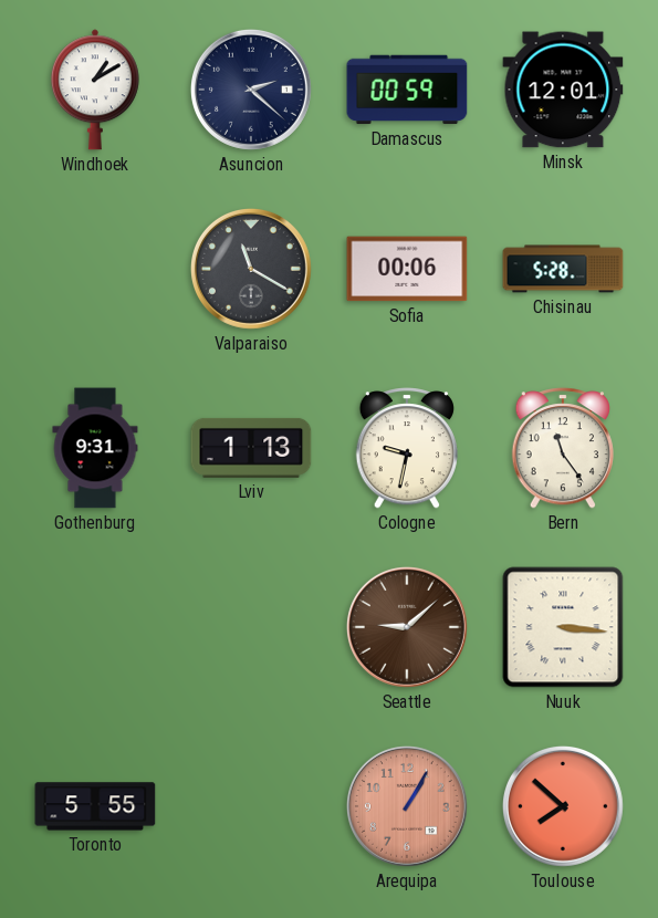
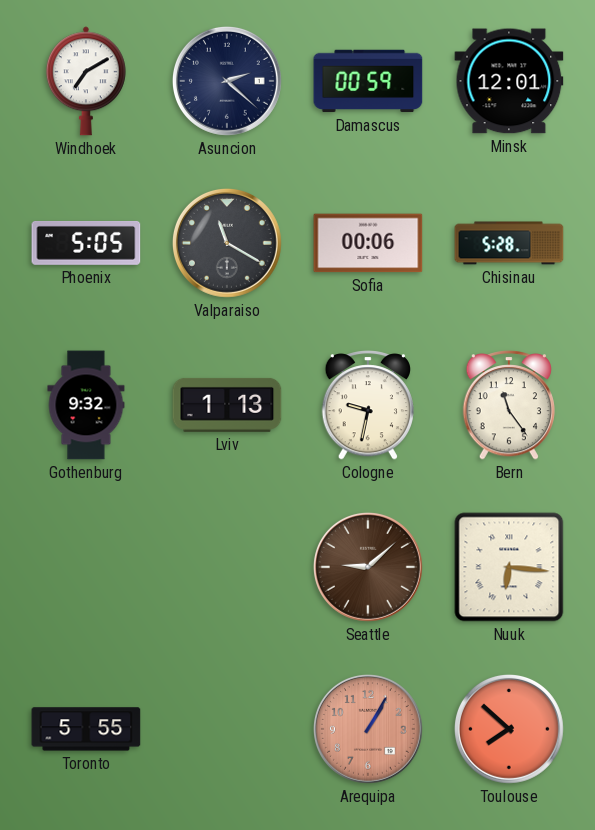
Windhoek: 1:10 -> 7:10 (86, 81)
Phoenix: none -> 5:05 (86, 243)
Gothenburg: 9:31 -> 9:32 (86, 405)
Nuuk: 3:16 -> 6:16 (509, 567)
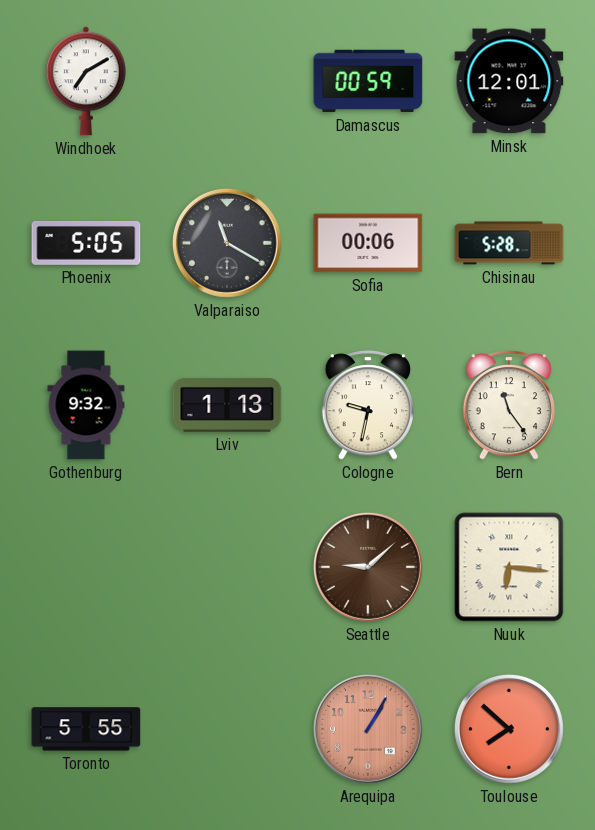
Asuncion: 2:22 -> none (227, 81)
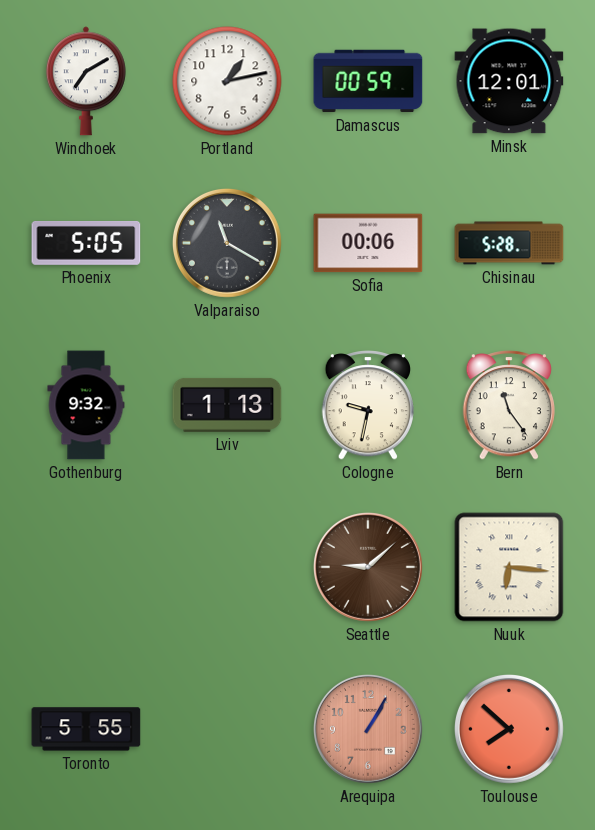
Portland: none -> 1:13 (227, 81)
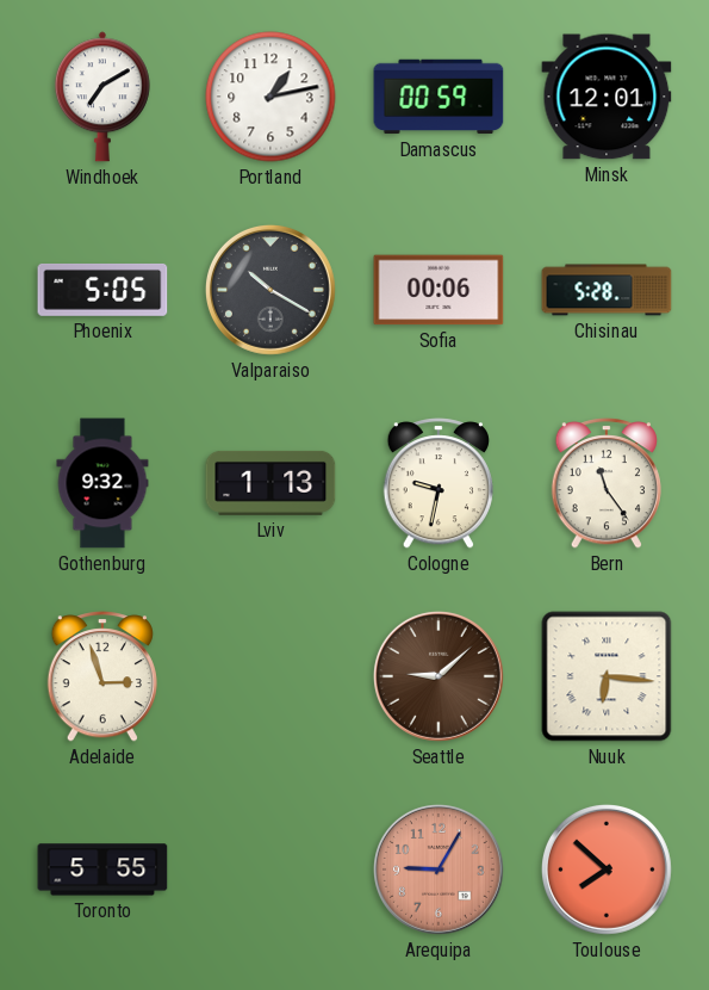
Valparaiso: 11:20 -> 10:20 (270, 290)
Adelaide: none -> 2:57 (101, 676)
Arequipa: 1:05 -> 9:05 (439, 870)
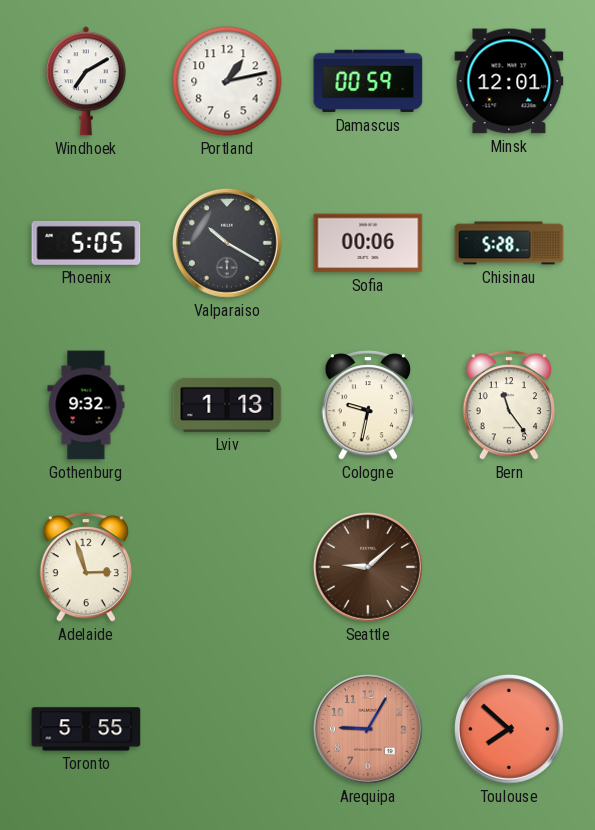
Nuuk: 6:16 -> none (607, 676)
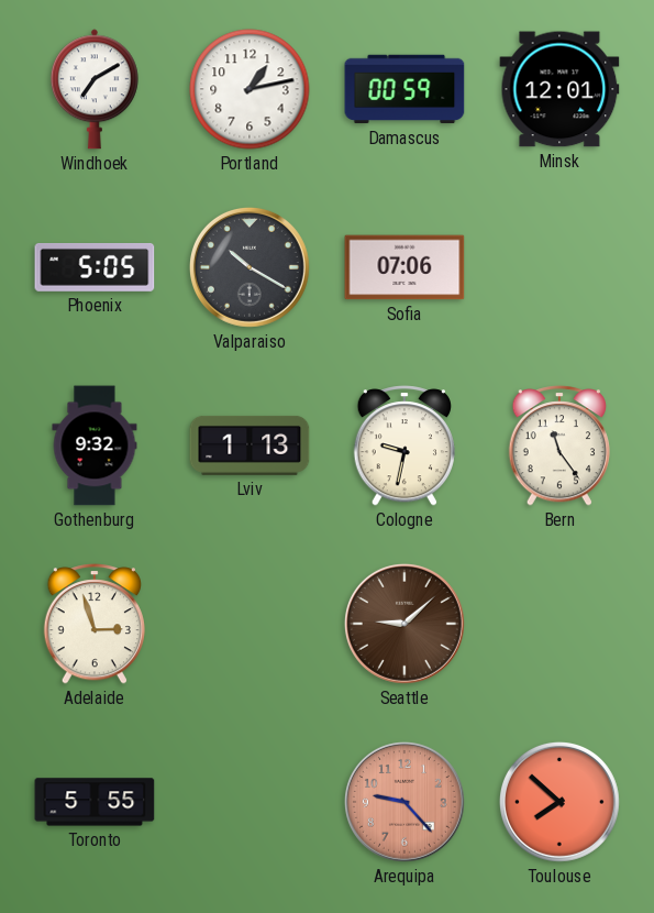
Sofia: 00:06 -> 07:06 (404, 267)
Chisinau: 5:28 -> none (509, 243)
Arequipa: 9:05 -> 9:23 (404, 802)
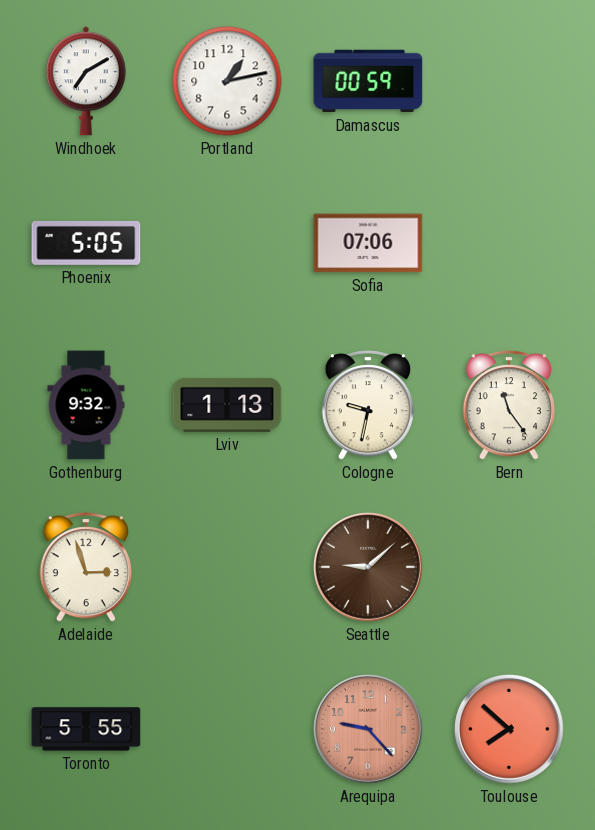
Minsk: 12:01 -> none (559, 89)
Valparaiso: 10:20 -> none (250, 267)
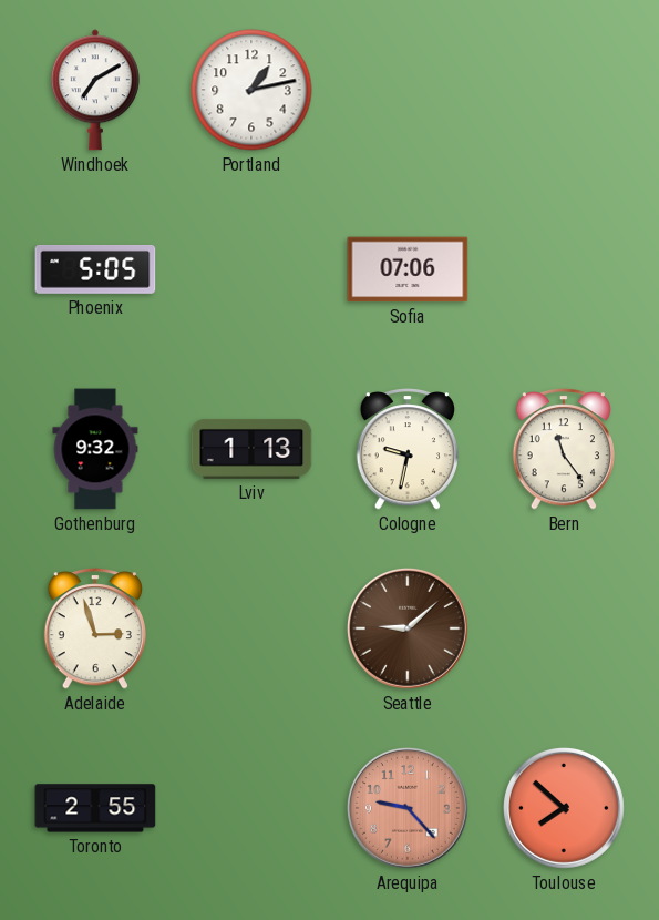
Damascus: 00:59 -> none (368, 81)
Toronto: 5:55 -> 2:55 (95, 808)
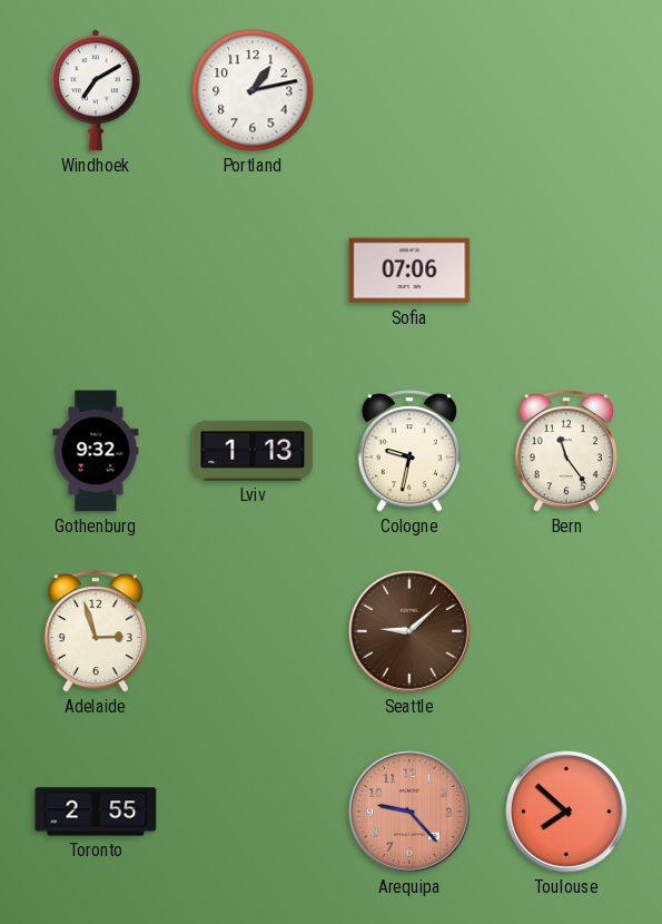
Phoenix: 5:05 -> none (95, 269)
